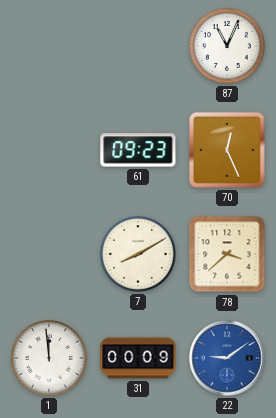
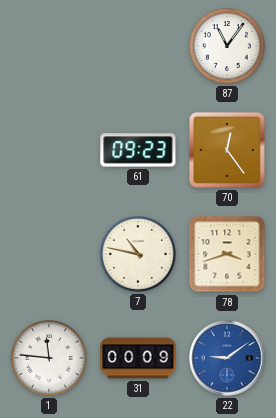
87: 11:04 -> 11:06 (227, 46)
70: 12:26 -> 12:24 (227, 150)
7: 8:10 -> 10:47 (138, 254)
78: 3:38 -> 3:42 (227, 254)
1: 11:59 -> 11:46 (49, 358)
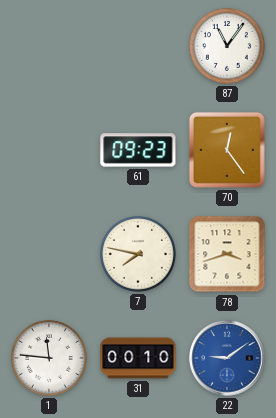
7: 10:47 -> 7:47 (138, 254)
31: 00:09 -> 00:10 (138, 358)
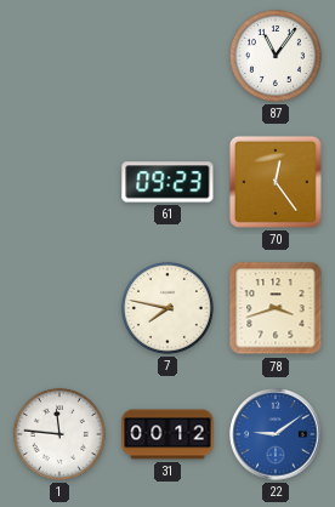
31: 00:10 -> 00:12 (167, 434)
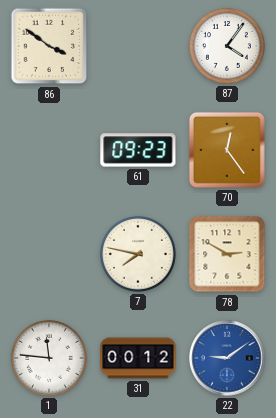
86: none -> 3:51 (49, 46)
87: 11:06 -> 4:06 (227, 46)
78: 3:42 -> 2:50 (227, 254)
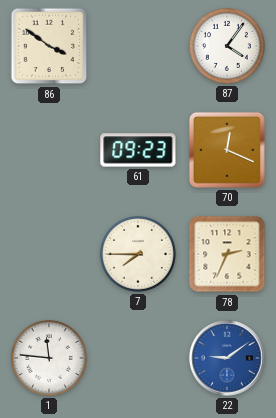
70: 12:24 -> 12:19 (227, 150)
7: 7:47 -> 7:45 (138, 254)
78: 2:50 -> 2:34 (227, 254)
31: 00:12 -> none (138, 358)
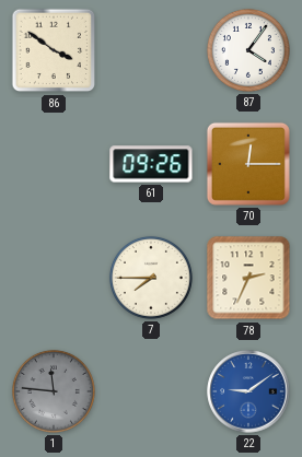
61: 09:23 -> 09:26 (151, 164)
70: 12:19 -> 12:15 (248, 164)
1 dial: white -> grey (54, 391)
